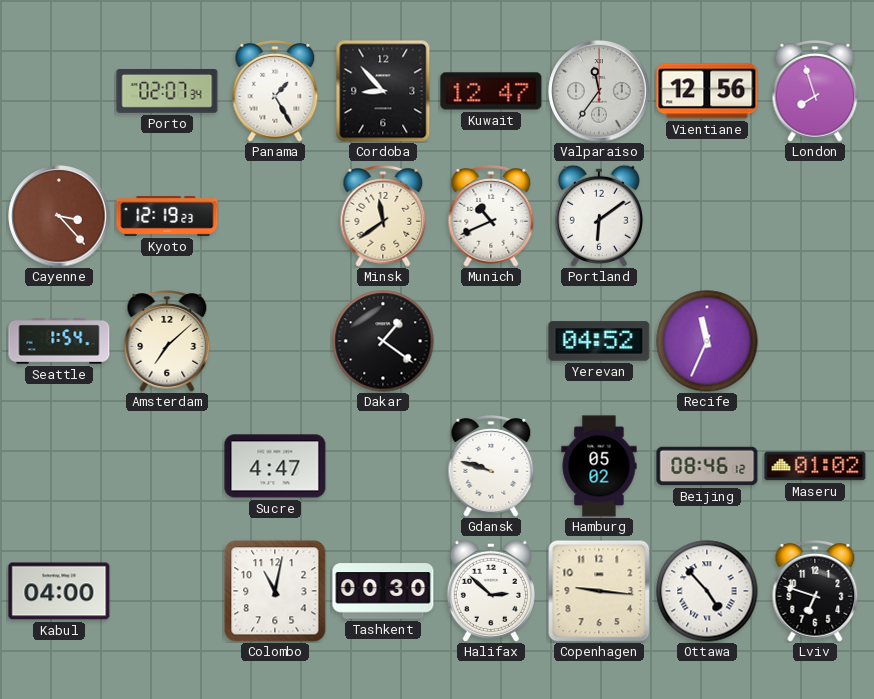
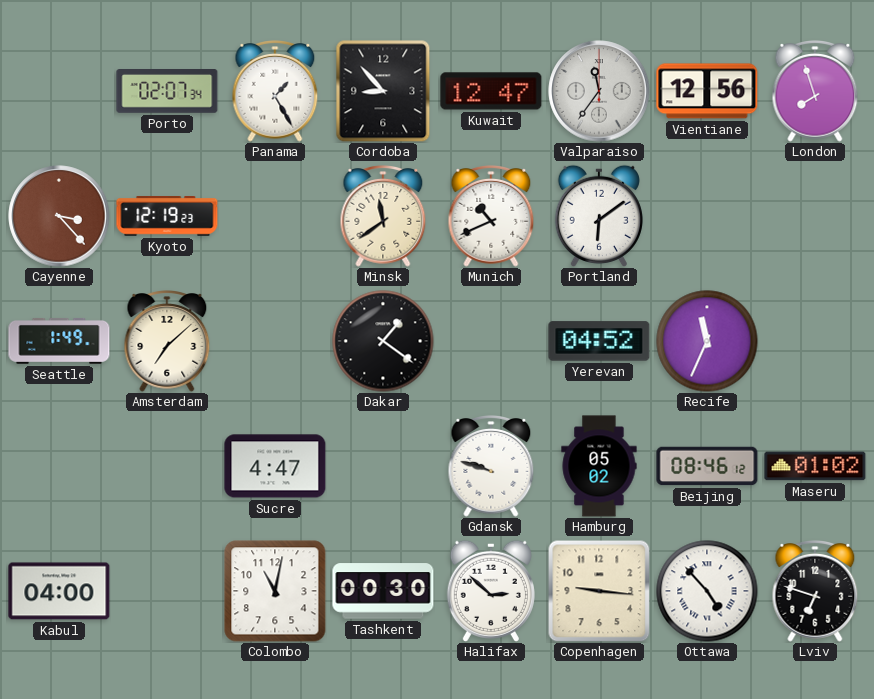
Seattle: 1:54 -> 1:49 (59, 341)
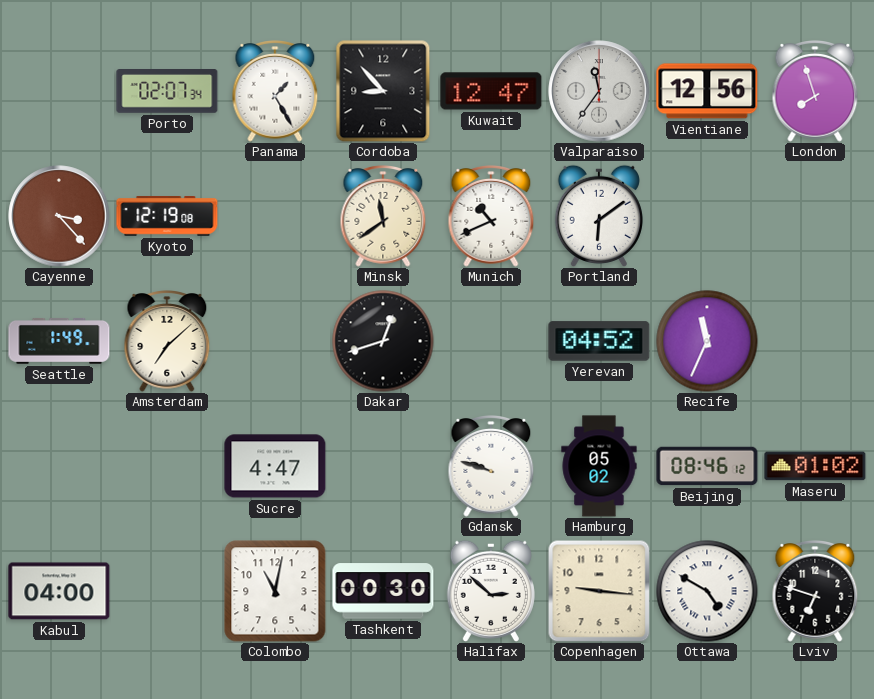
Kyoto: 12:19:23 -> 12:19:08 (167, 217)
Dakar: 1:21 -> 12:42 (383, 341)
Ottawa: 4:53 -> 4:50 (707, 591)
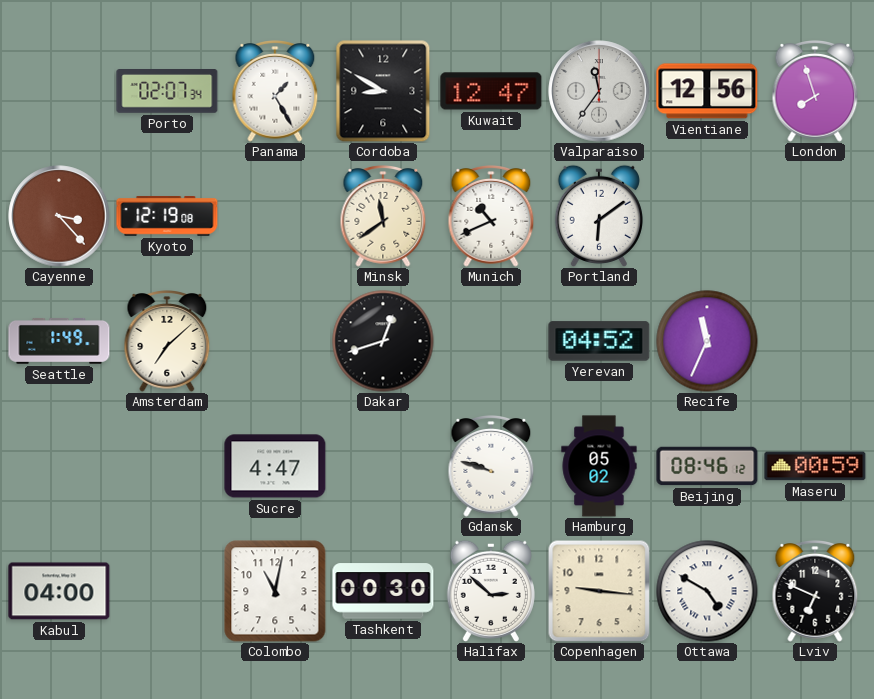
Cordoba: 8:53 -> 8:50 (383, 91)
Maseru: 01:02 -> 00:59 (815, 466)
Lviv: 6:48 -> 6:49 (815, 592)
